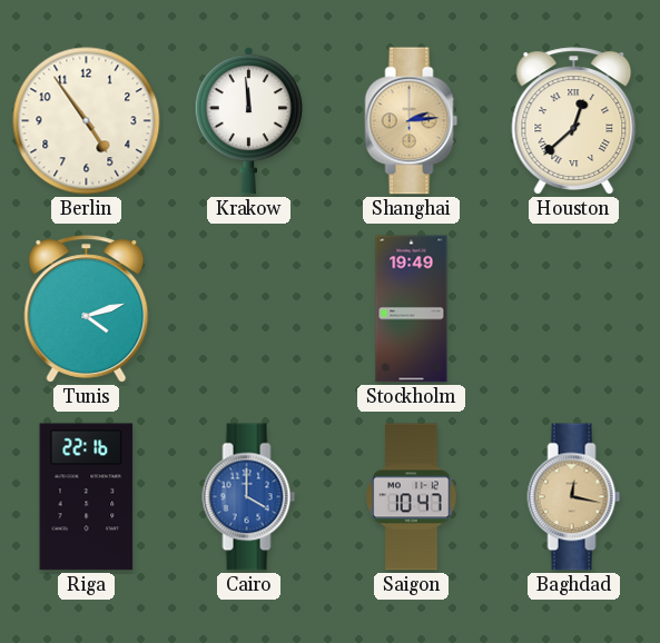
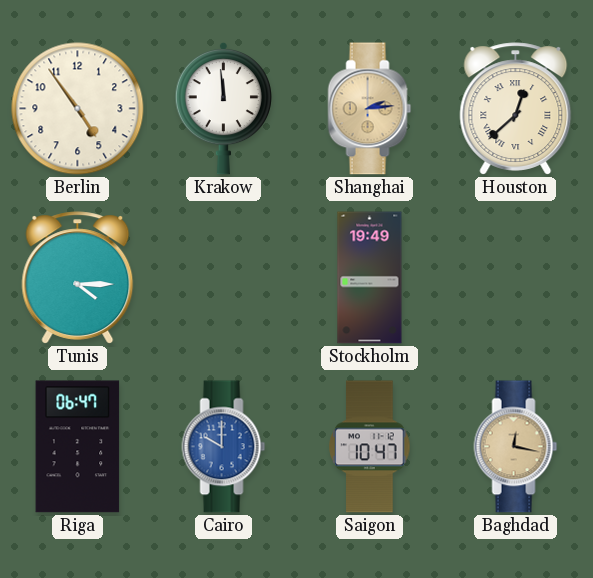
Tunis: 4:12 -> 4:15 (78, 278)
Riga: 22:16 -> 06:47 (78, 447)
Cairo: 4:00 -> 10:00 (224, 447)
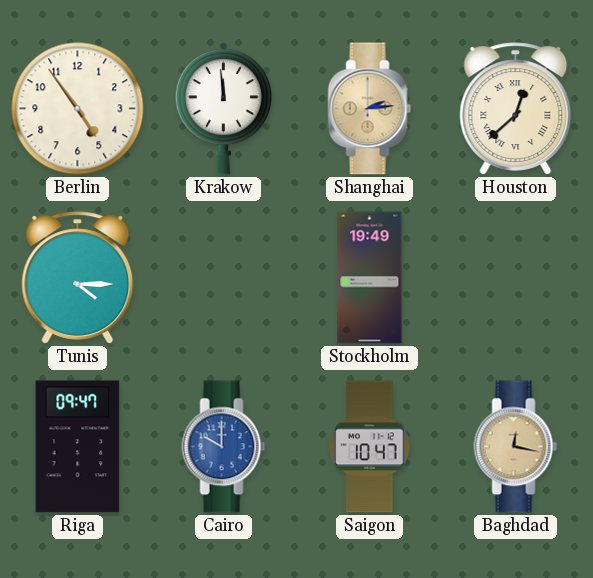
Riga: 06:47 -> 09:47 (78, 447)
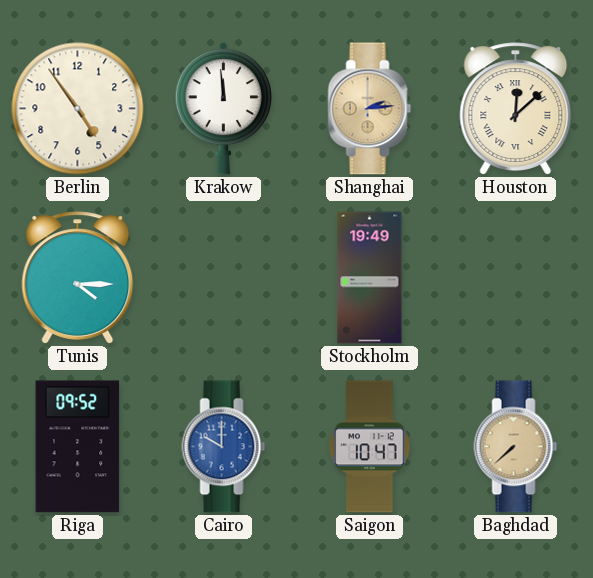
Houston: 12:38 -> 12:08 (516, 109)
Riga: 09:47 -> 09:52 (78, 447)
Baghdad: 12:17 -> 7:38 (516, 447)
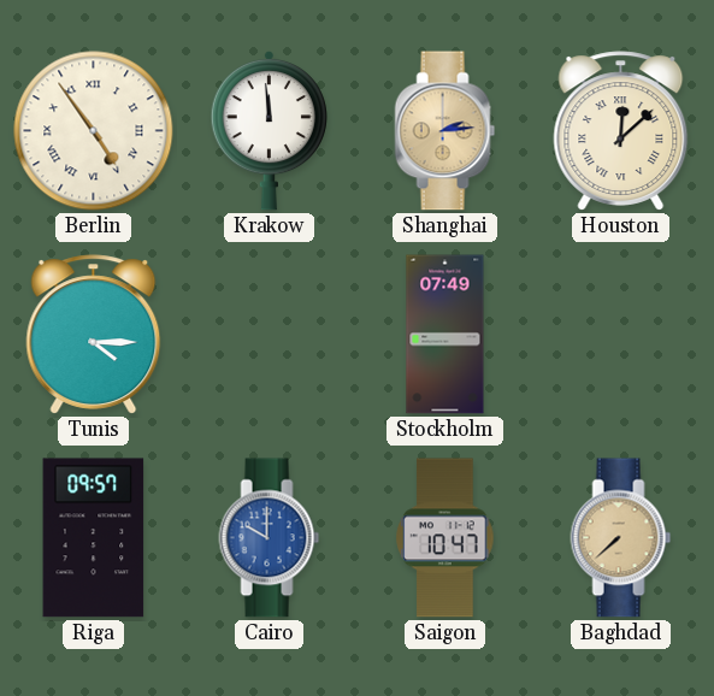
Berlin numerals: Arabic -> Roman (94, 131)
Stockholm: 19:49 -> 07:49 (445, 335)
Riga: 09:52 -> 09:57 (94, 538)
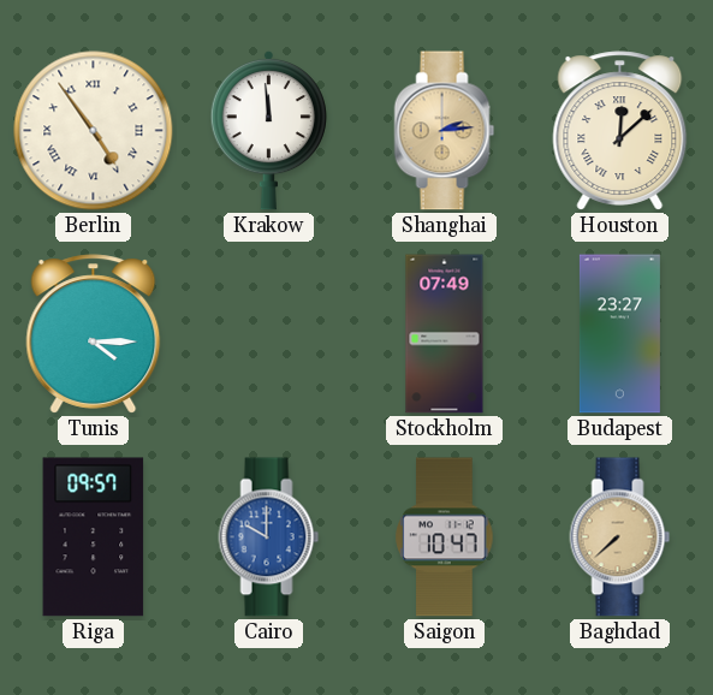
Budapest: none -> 23:27 (619, 334)
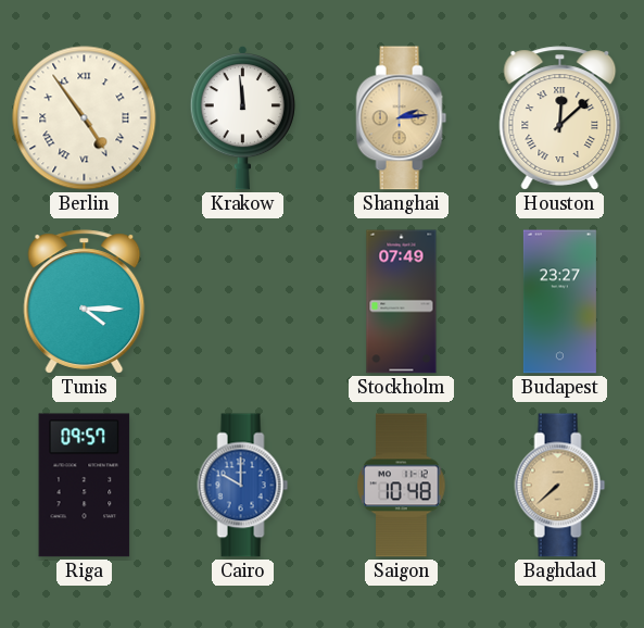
Saigon: 10:47 -> 10:48 (402, 486)
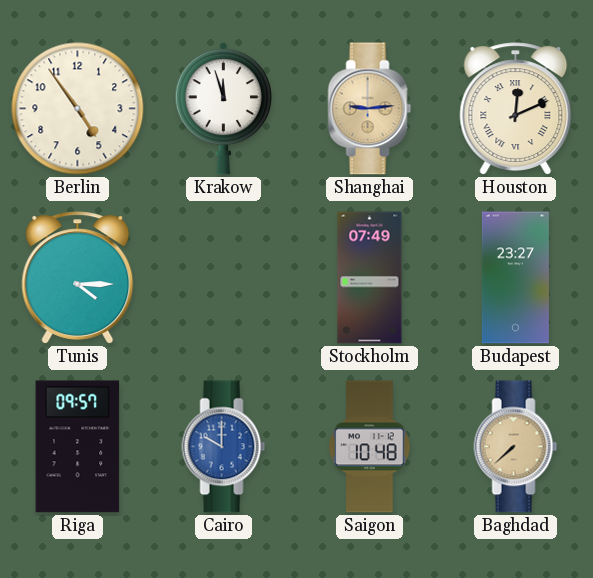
Berlin numerals: Roman -> Arabic (78, 109)
Krakow: 11:59 -> 11:57 (223, 108)
Shanghai: 2:14 -> 9:14 (370, 109)
Houston: 12:08 -> 12:11 (516, 109)
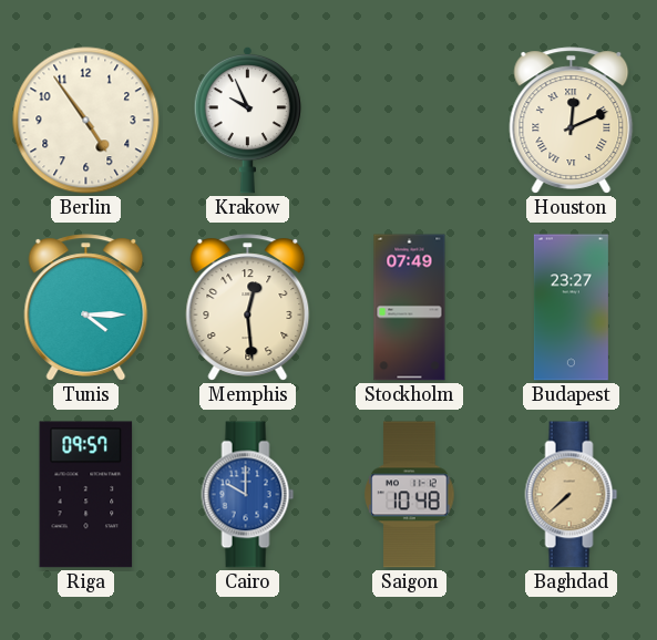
Krakow: 11:57 -> 9:56 (247, 120)
Shanghai: 9:14 -> none (370, 109)
Memphis: none -> 12:29 (248, 308)
